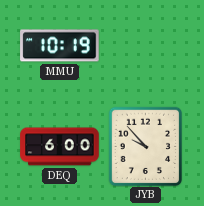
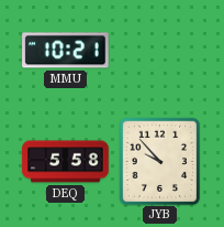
MMU: 10:19 -> 10:21 (66, 51)
DEQ: 6:00 -> 5:58 (66, 162)
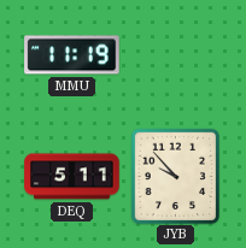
MMU: 10:21 -> 11:19 (72, 55)
DEQ: 5:58 -> 5:11 (72, 177)
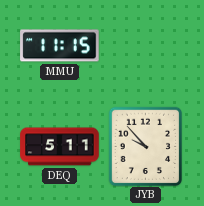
MMU: 11:19 -> 11:15 (60, 46)
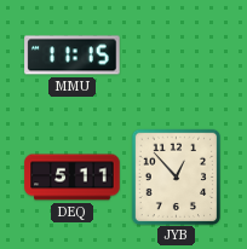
JYB: 9:53 -> 12:53 (177, 176)
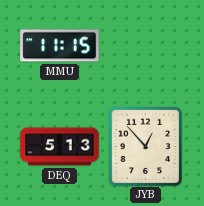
DEQ: 5:11 -> 5:13 (60, 147)
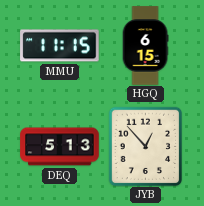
HGQ: none -> 6:15 (145, 46)
